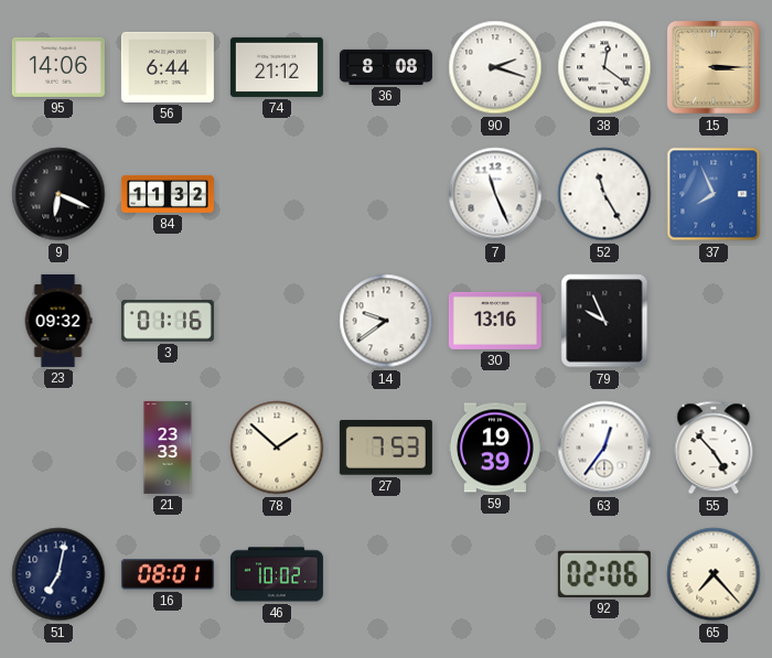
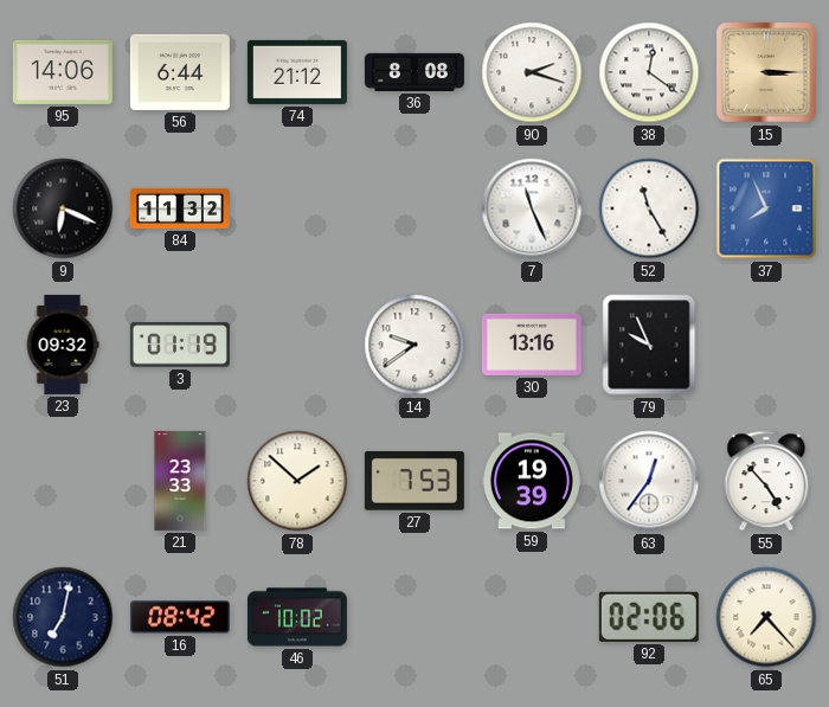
3: 01:16 -> 01:19 (180, 345)
16: 08:01 -> 08:42 (180, 617)
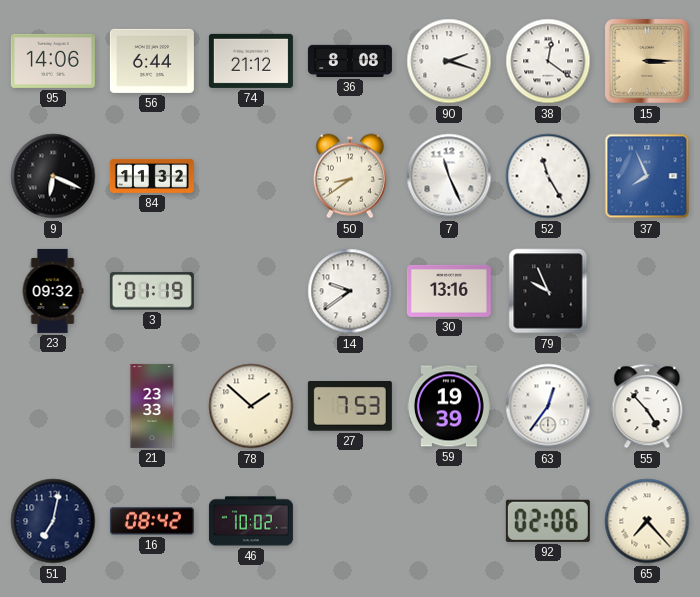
50: none -> 8:39 (350, 176)
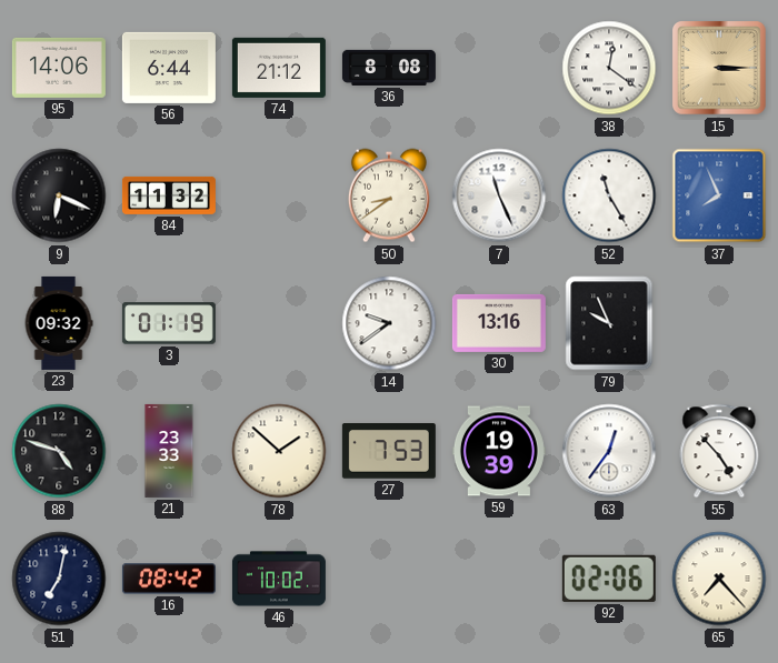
90: 2:18 -> none (449, 61)
88: none -> 4:48 (59, 451)
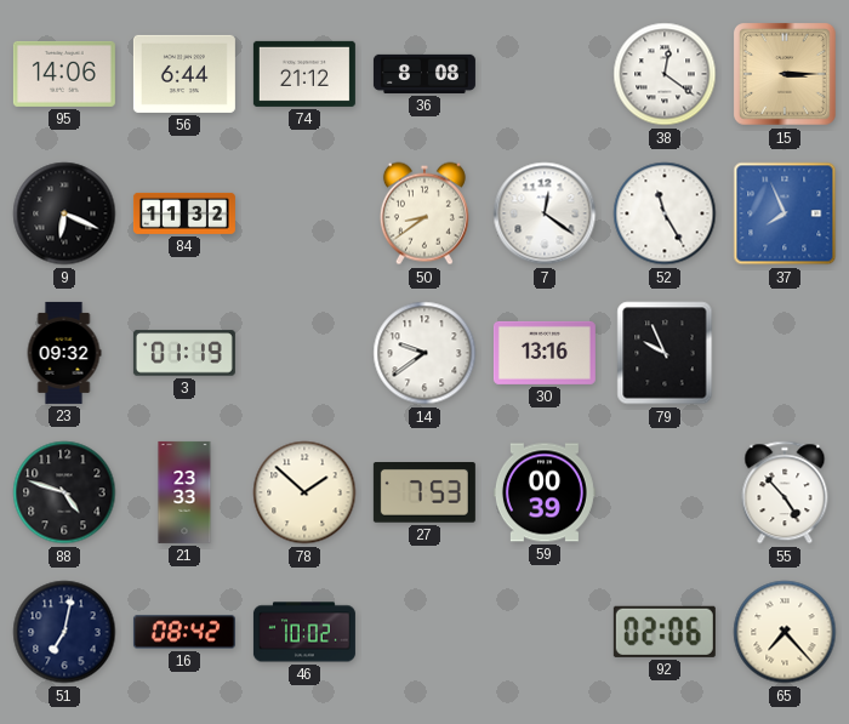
7: 11:26 -> 12:21 (545, 213)
59: 19:39 -> 00:39 (545, 492)
63: 12:36 -> none (609, 451)
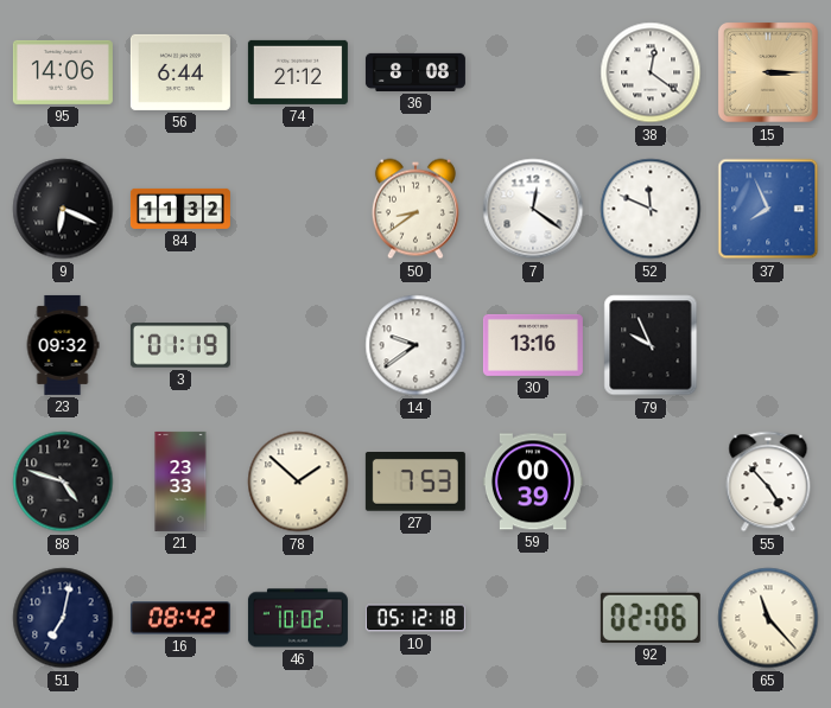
52: 11:25 -> 11:49 (651, 209)
10: none -> 05:12 (415, 618)
65: 7:23 -> 11:23 (768, 618)
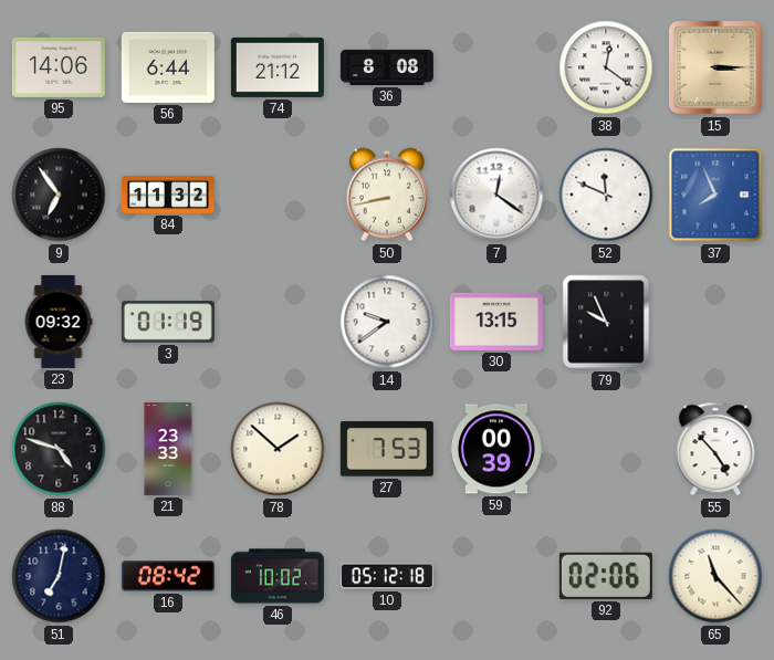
9: 6:19 -> 6:54 (59, 195)
50: 8:39 -> 8:43 (387, 195)
30: 13:16 -> 13:15 (496, 322)
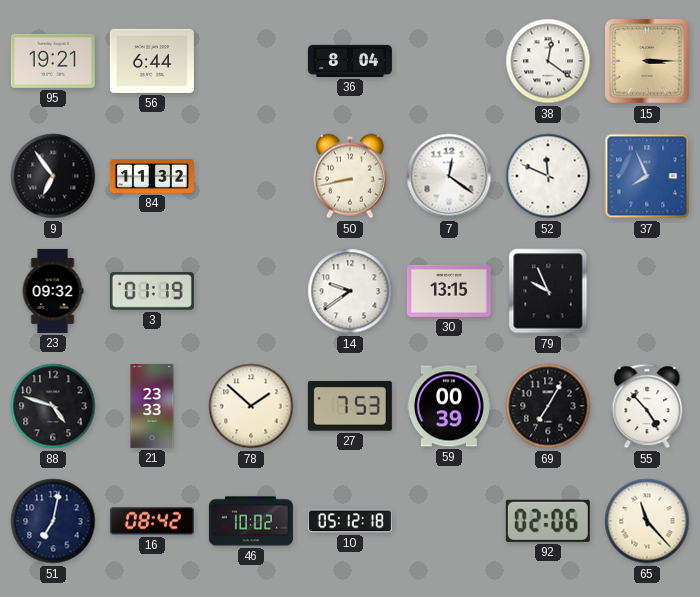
95: 14:06 -> 19:21 (53, 61)
74: 21:12 -> none (278, 67)
36: 8:08 -> 8:04 (350, 61)
69: none -> 7:05 (548, 406)
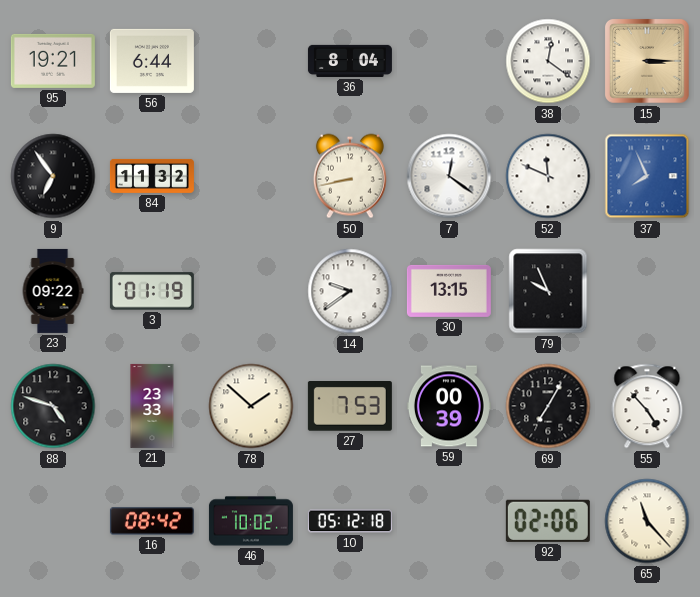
23: 09:32 -> 09:22 (53, 291)
51: 7:02 -> none (53, 521)
